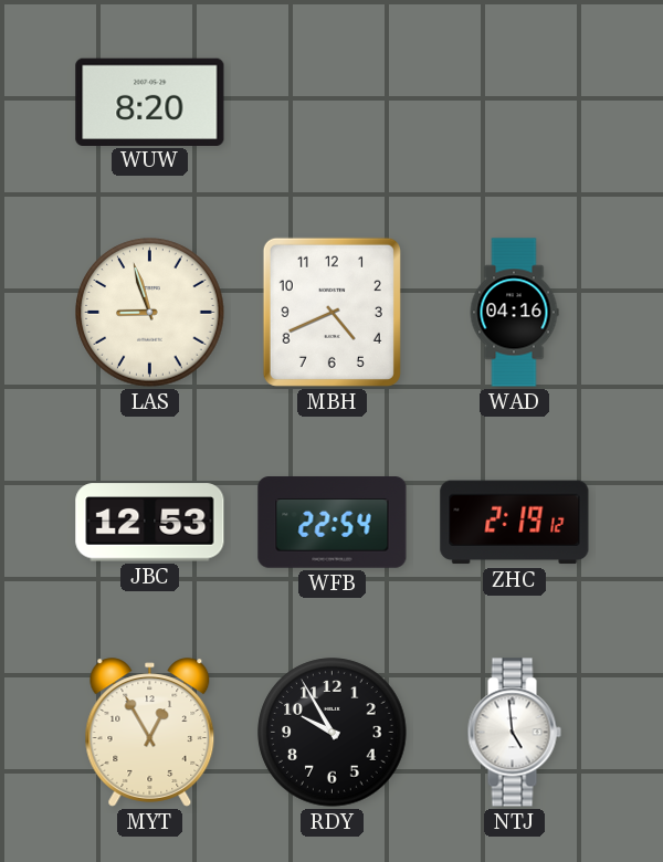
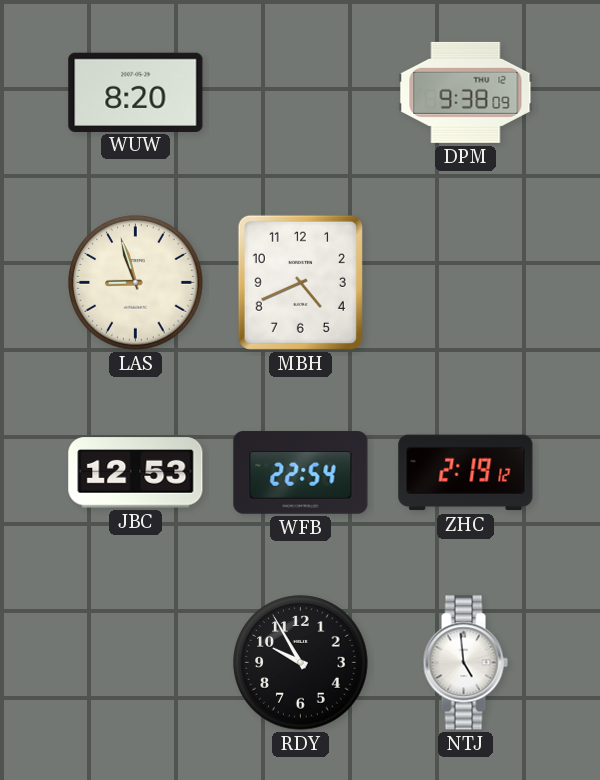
DPM: none -> 9:38 (466, 92)
WAD: 04:16 -> none (514, 313)
MYT: 12:55 -> none (150, 733)
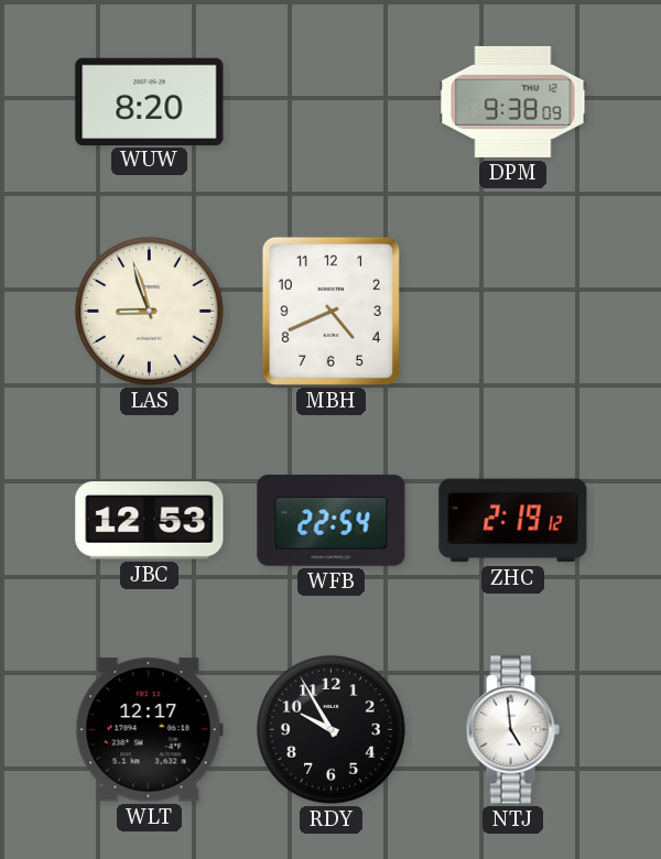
WLT: none -> 12:17 (149, 730)
